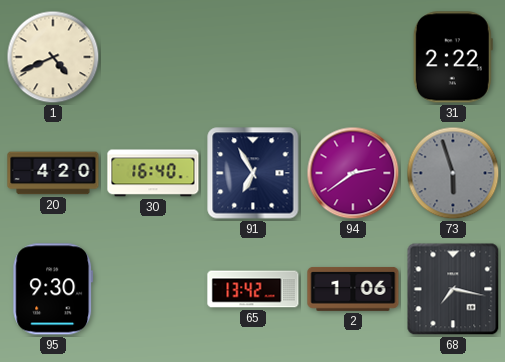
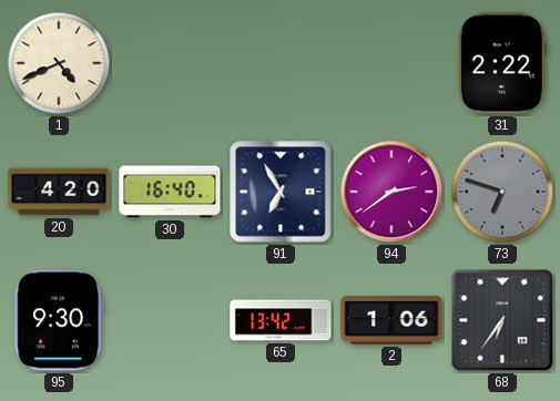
73: 5:57 -> 6:48 (502, 192)
68: 7:17 -> 6:36 (502, 320)
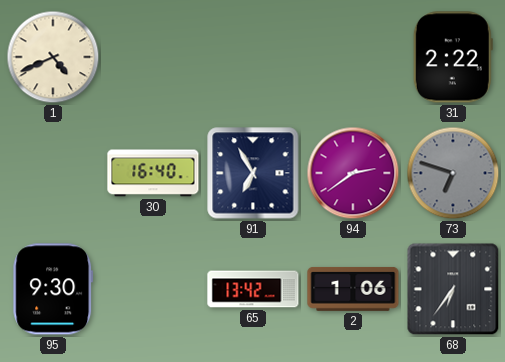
20: 4:20 -> none (59, 192)
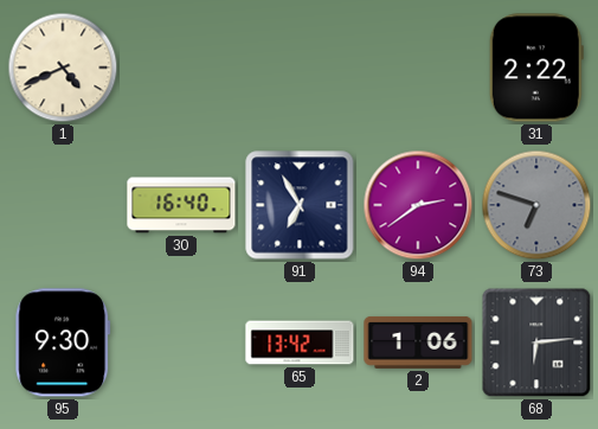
68: 6:36 -> 6:14 (536, 342)
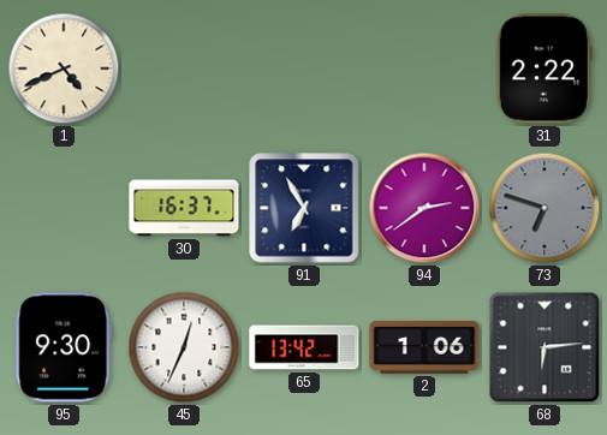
30: 16:40 -> 16:37 (184, 208)
45: none -> 12:34 (184, 347)
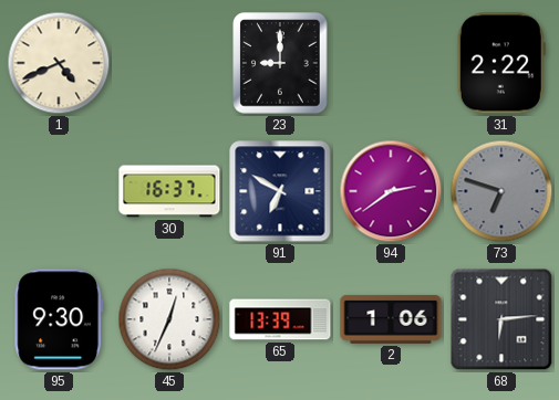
23: none -> 9:00 (280, 63)
91: 6:55 -> 6:50 (280, 191)
65: 13:42 -> 13:39 (280, 319)
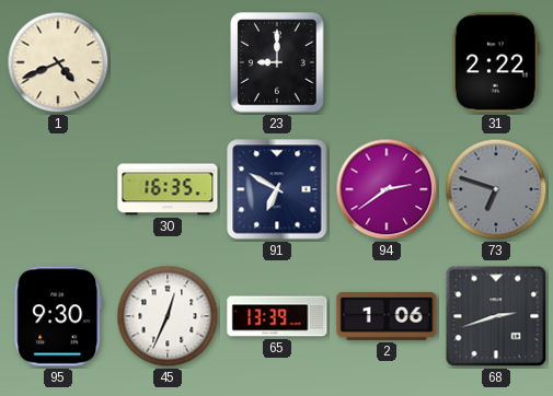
30: 16:37 -> 16:35 (168, 189)
68: 6:14 -> 2:42 (496, 316)
